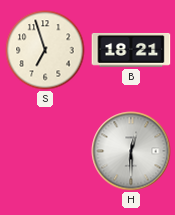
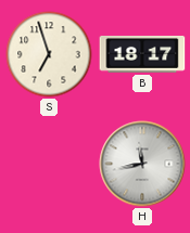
B: 18:21 -> 18:17 (142, 54)
H: 12:30 -> 11:43 (142, 164)
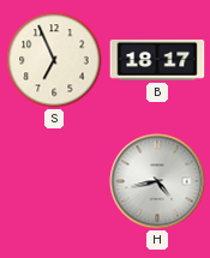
S: 6:57 -> 6:56 (54, 60)
H: 11:43 -> 4:43 (157, 181)
